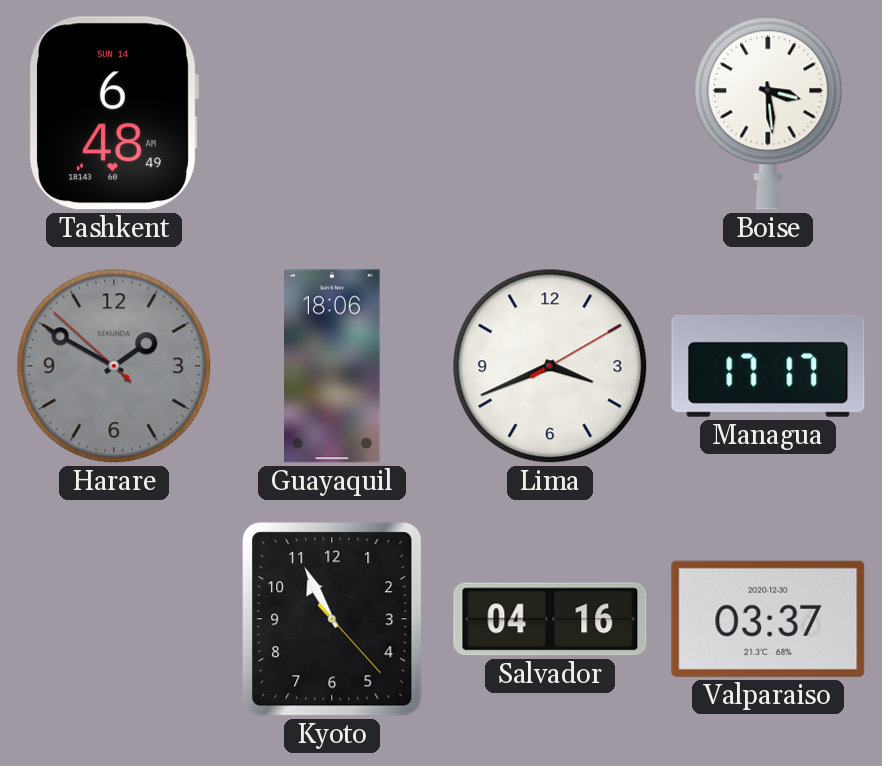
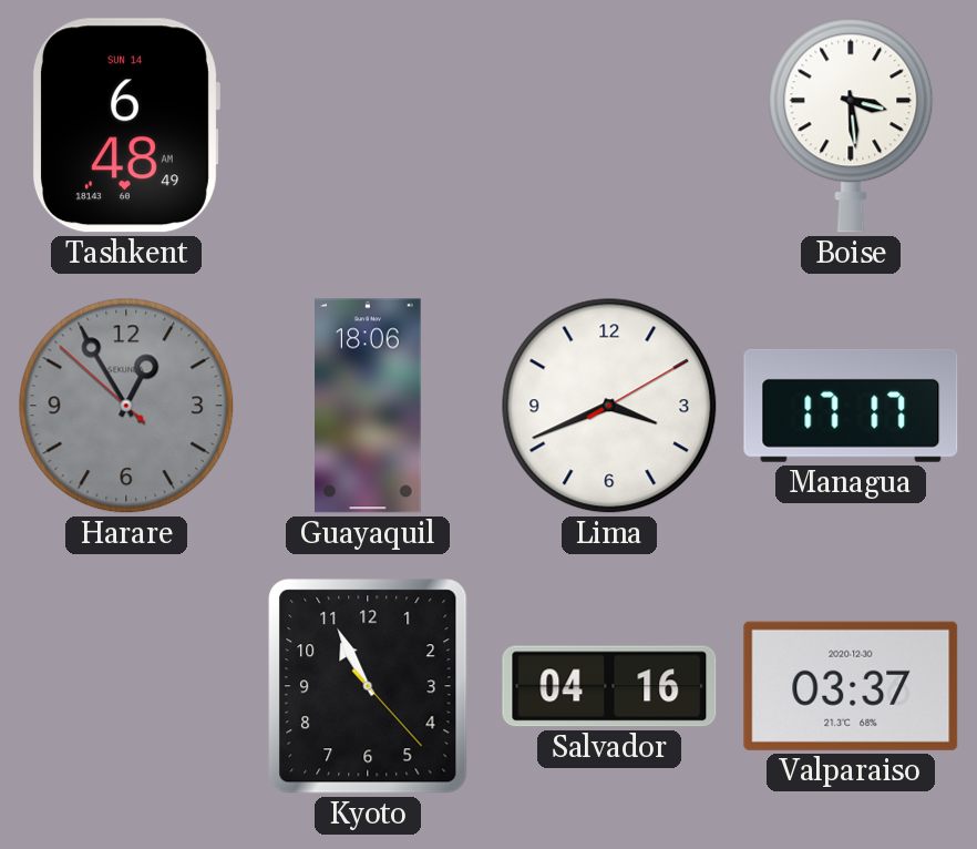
Harare: 1:49 -> 12:54 (126, 406)
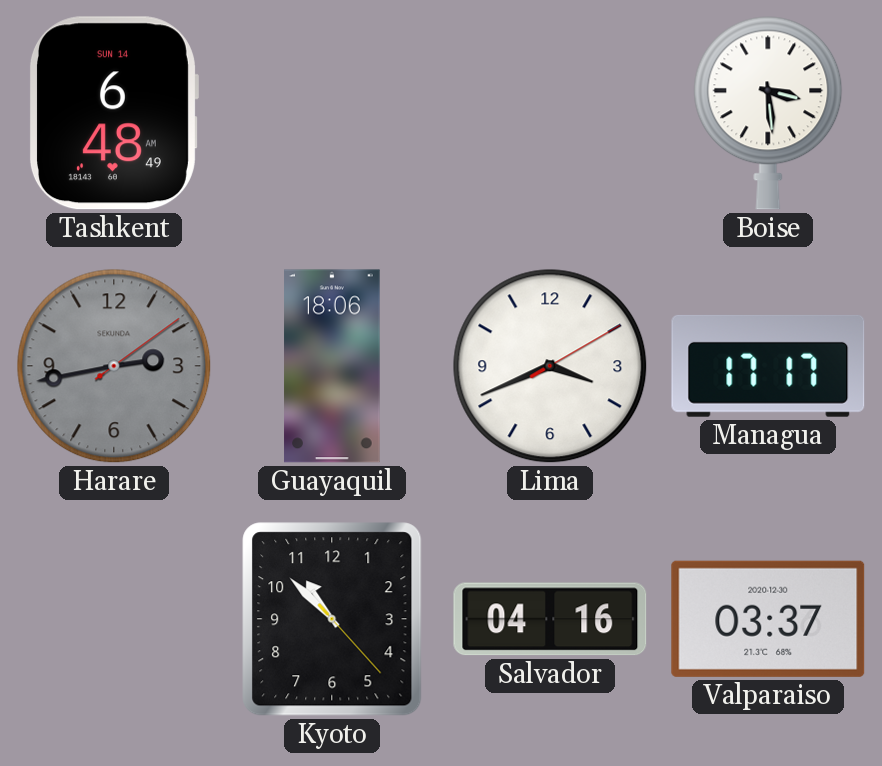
Harare: 12:54 -> 2:43 (114, 366)
Kyoto: 10:55 -> 10:52 (332, 619)
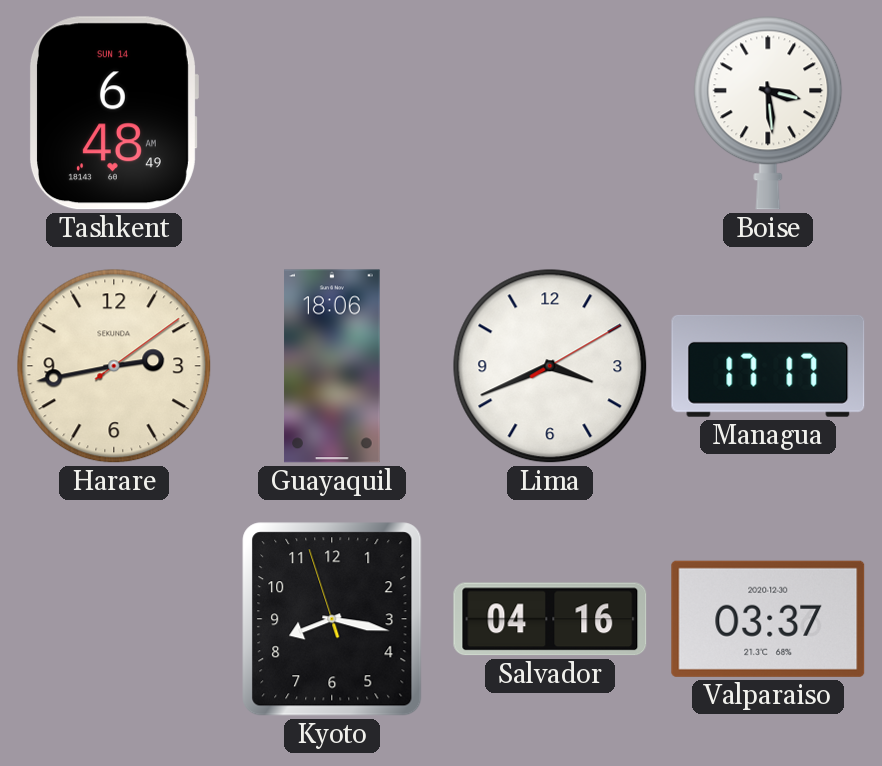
Harare dial: grey -> cream (114, 366)
Kyoto: 10:52 -> 8:16 (332, 619)
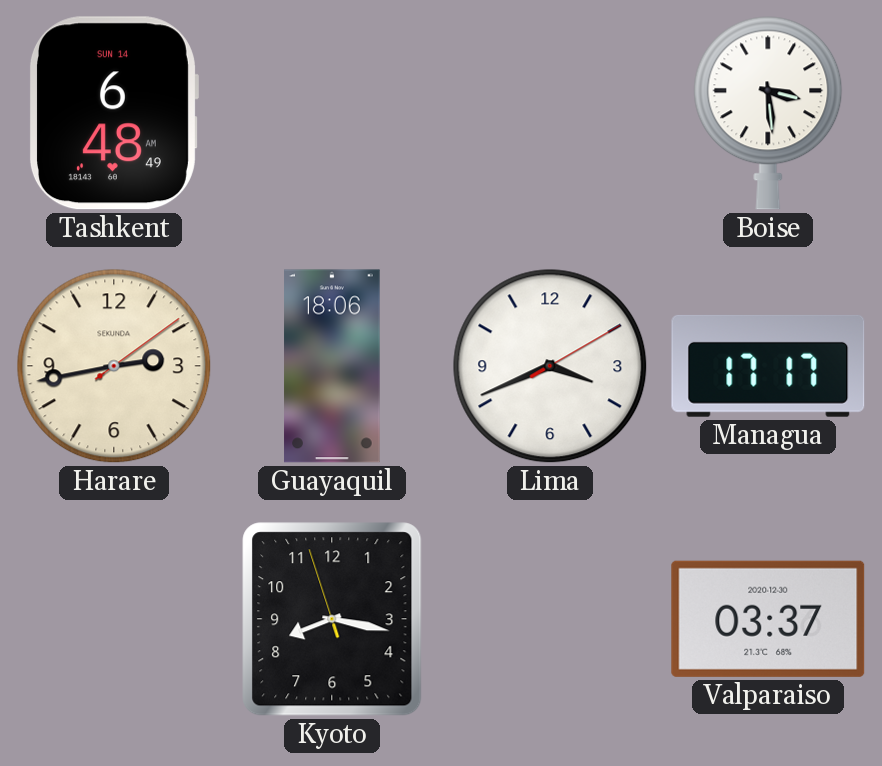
Salvador: 04:16 -> none (550, 619)
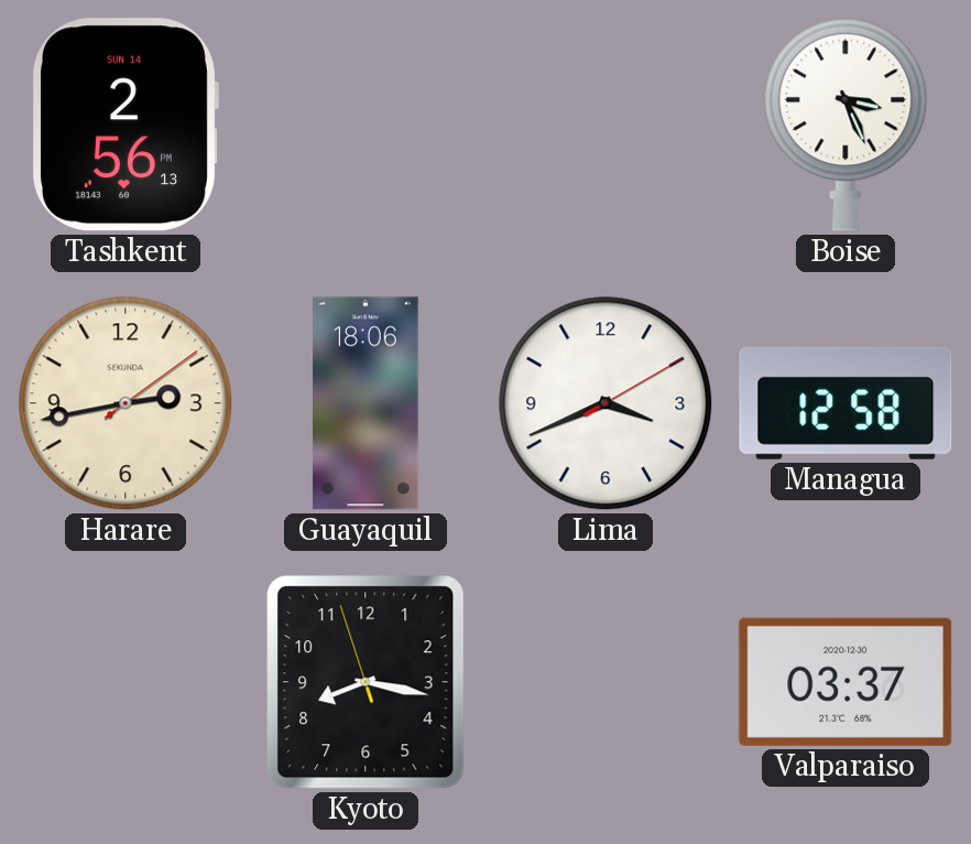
Tashkent: 6:48 -> 2:56 (124, 125)
Boise: 3:29 -> 3:26 (845, 125)
Managua: 17:17 -> 12:58 (845, 403)
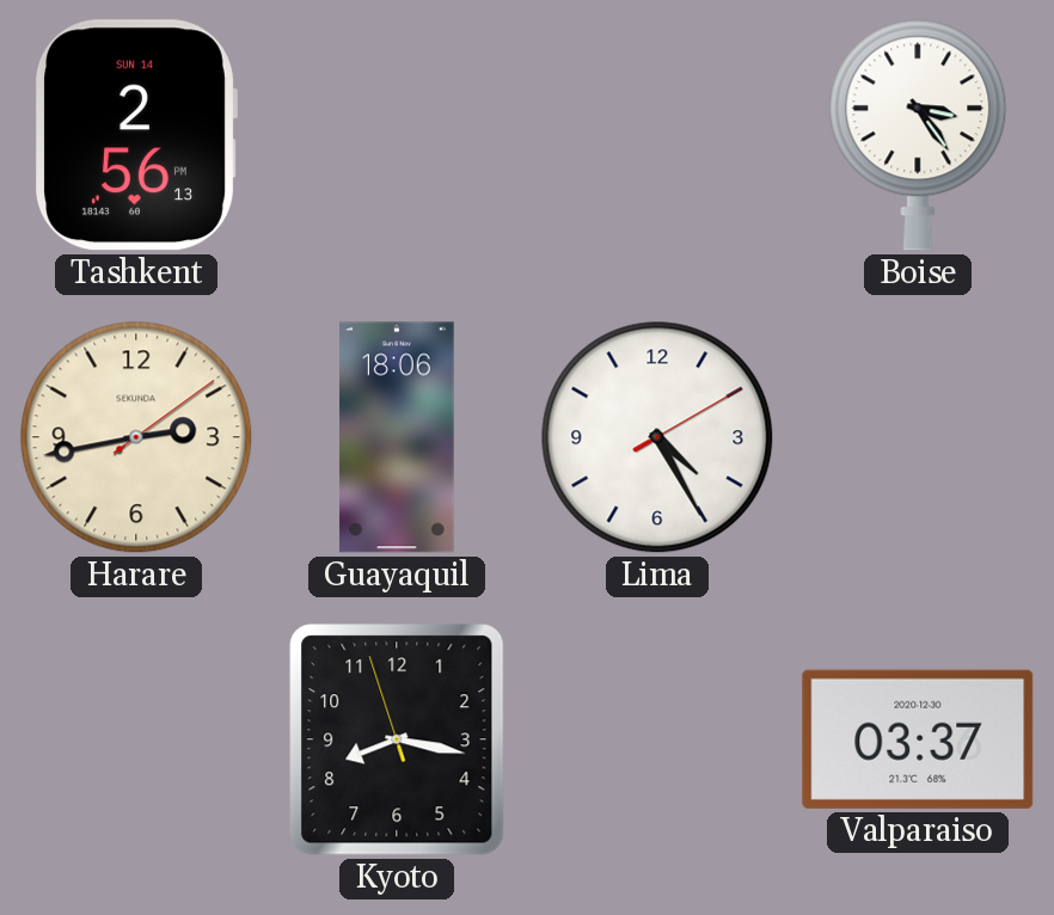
Boise: 3:26 -> 3:24 (918, 135)
Lima: 3:41 -> 4:25 (657, 437)
Managua: 12:58 -> none (845, 403)
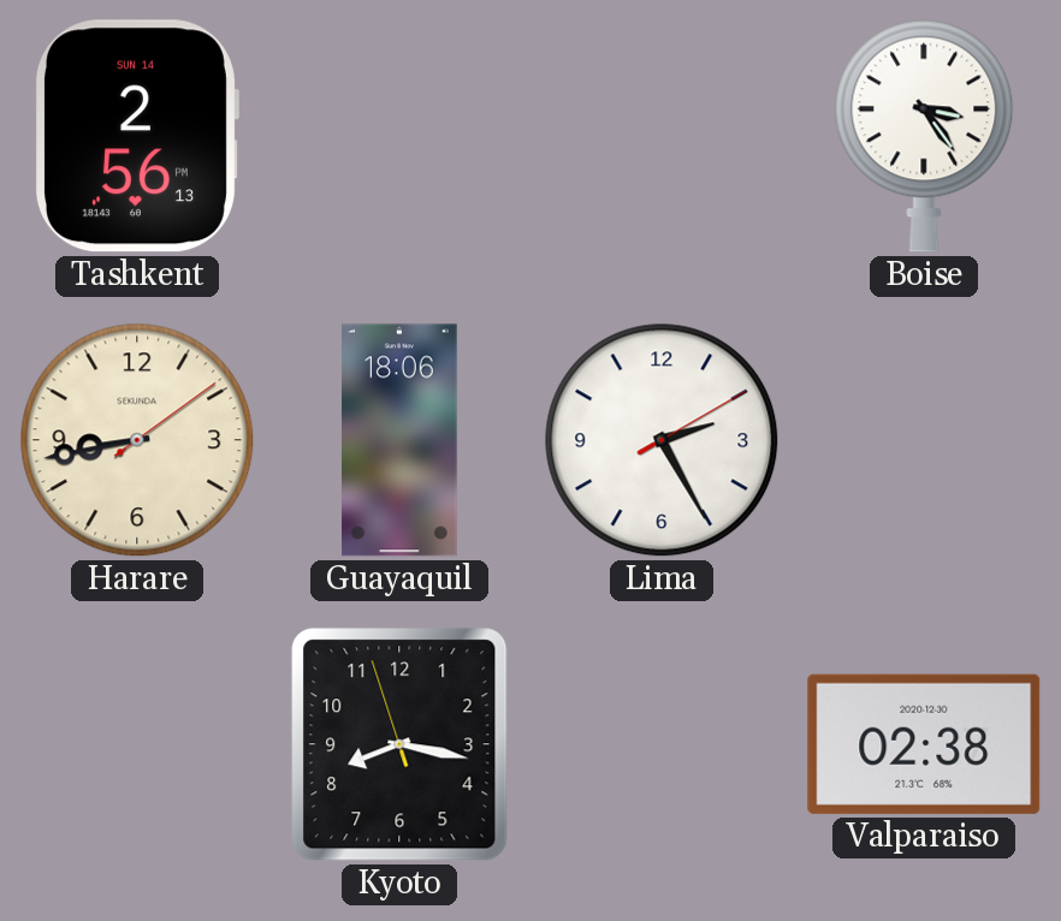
Harare: 2:43 -> 8:43 (137, 440)
Lima: 4:25 -> 2:25 (662, 440)
Valparaiso: 03:37 -> 02:38 (924, 744)
